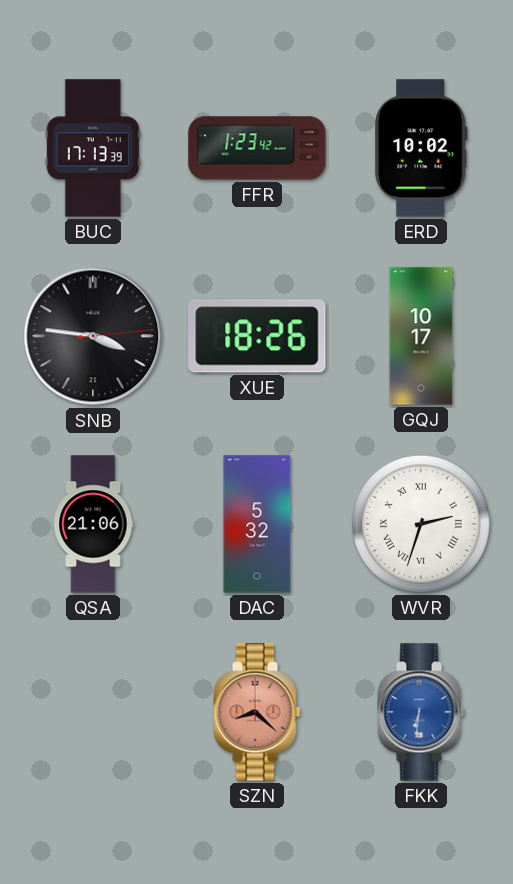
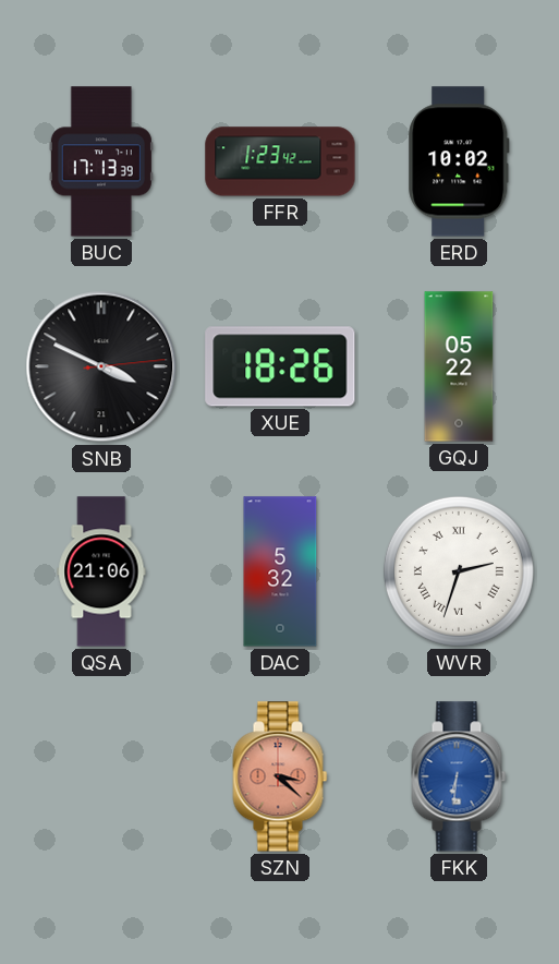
SNB: 3:46 -> 3:49 (101, 366)
GQJ: 10:17 -> 05:22 (459, 366)
SZN: 8:22 -> 3:22 (280, 776)
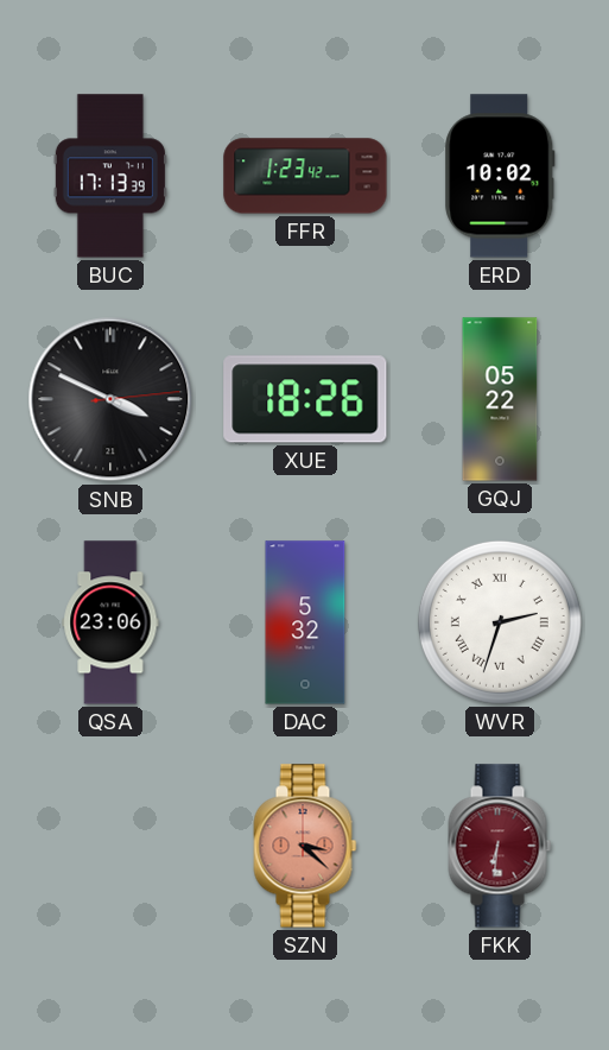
QSA: 21:06 -> 23:06 (110, 622)
FKK dial: blue -> burgundy (500, 846)
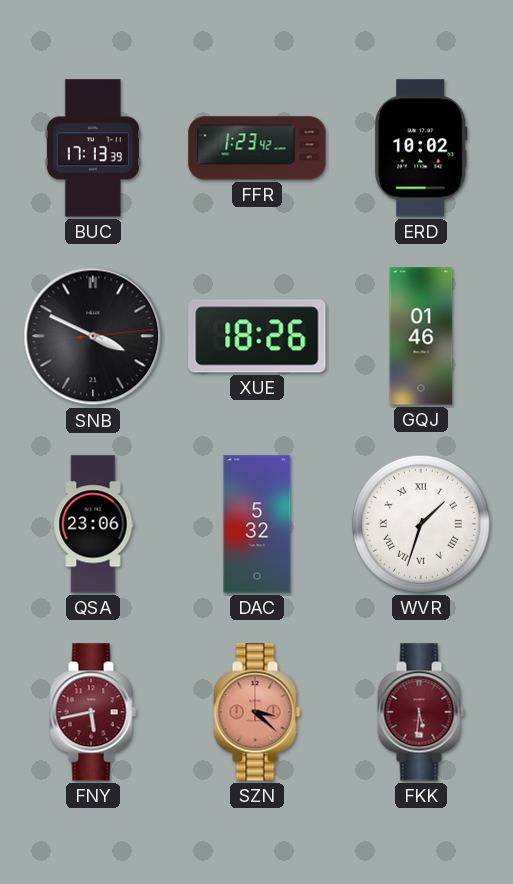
GQJ: 05:22 -> 01:46 (421, 336)
WVR: 2:33 -> 1:33 (421, 524)
FNY: none -> 5:43 (93, 712)
FKK: 6:31 -> 5:31 (421, 712)
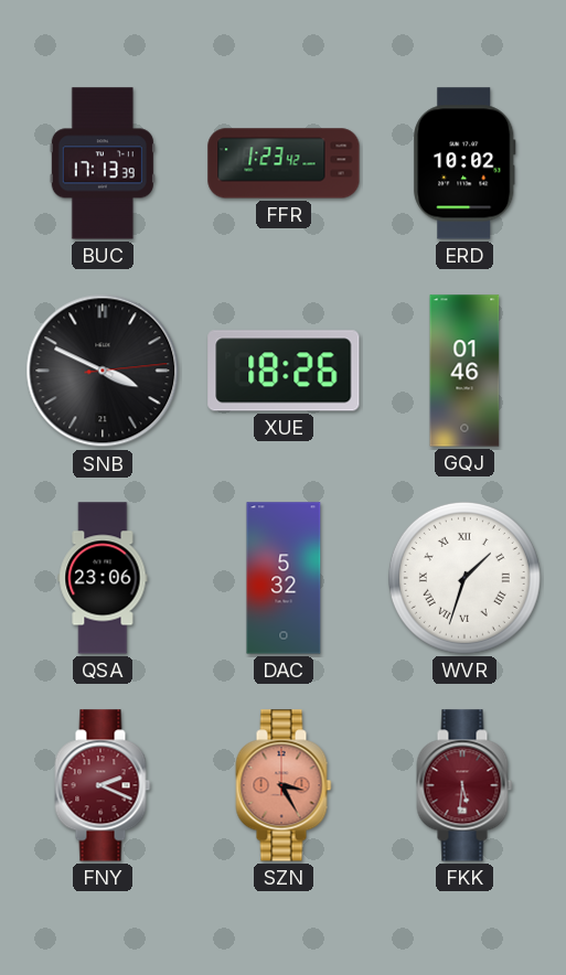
FNY: 5:43 -> 2:19 (103, 785)
SZN: 3:22 -> 3:25 (284, 785)
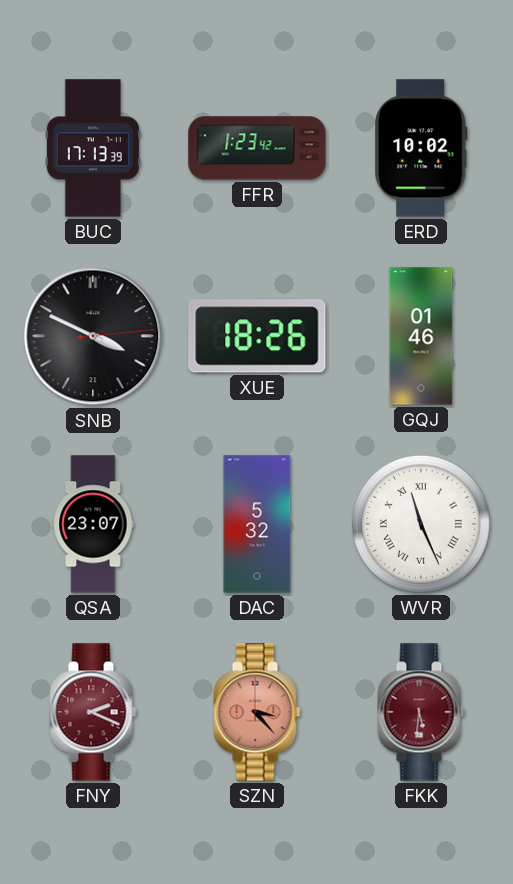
QSA: 23:06 -> 23:07 (93, 524)
WVR: 1:33 -> 11:26 (421, 524)
SZN: 3:25 -> 3:23 (257, 712)
